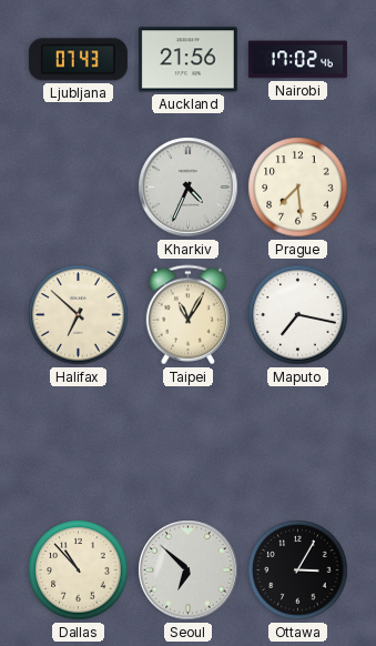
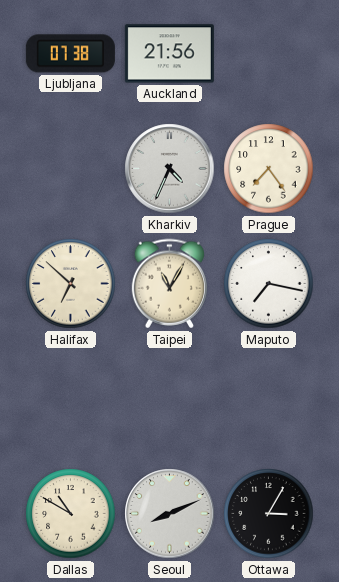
Ljubljana: 07:43 -> 07:38 (70, 54)
Nairobi: 17:02 -> none (297, 60)
Prague: 7:29 -> 7:24 (269, 169)
Dallas: 10:53 -> 10:50 (71, 514)
Seoul: 6:52 -> 8:11 (170, 514)
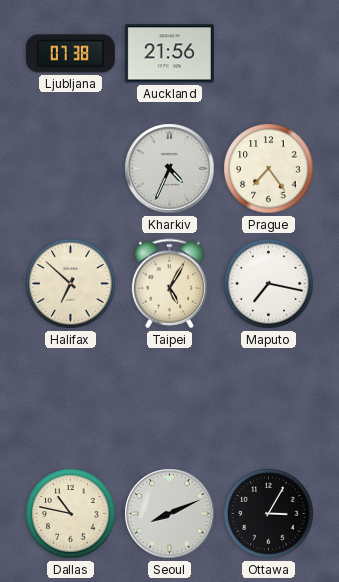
Taipei: 11:05 -> 5:05 (169, 284)
Dallas: 10:50 -> 10:47 (71, 514)
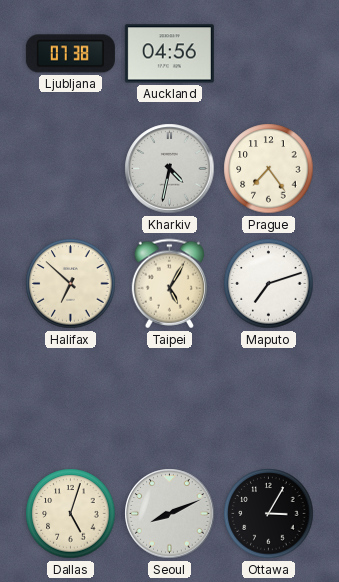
Auckland: 21:56 -> 04:56 (169, 54)
Kharkiv: 4:34 -> 4:32 (170, 169)
Maputo: 7:17 -> 7:12 (269, 284)
Dallas: 10:47 -> 5:03 (71, 514)
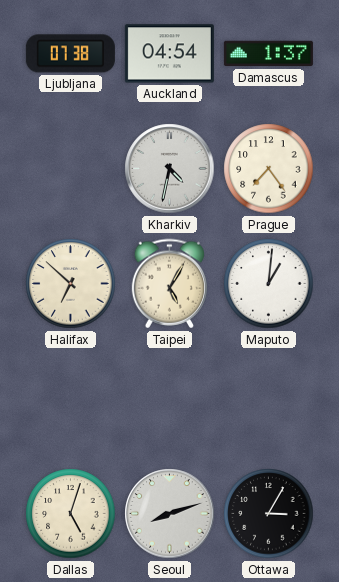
Auckland: 04:56 -> 04:54 (169, 54)
Damascus: none -> 1:37 (268, 54)
Maputo: 7:12 -> 1:01 (269, 284)
Seoul: 8:11 -> 8:12 (170, 514)
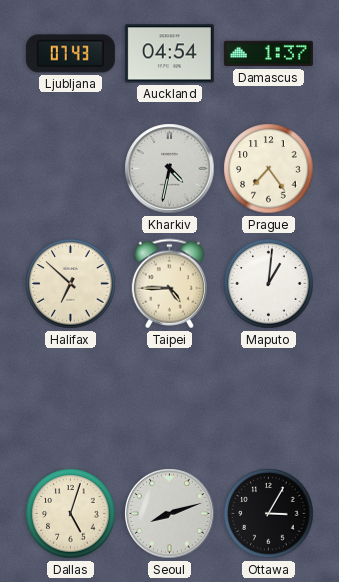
Ljubljana: 07:38 -> 07:43 (70, 54)
Taipei: 5:05 -> 4:45 (169, 284)
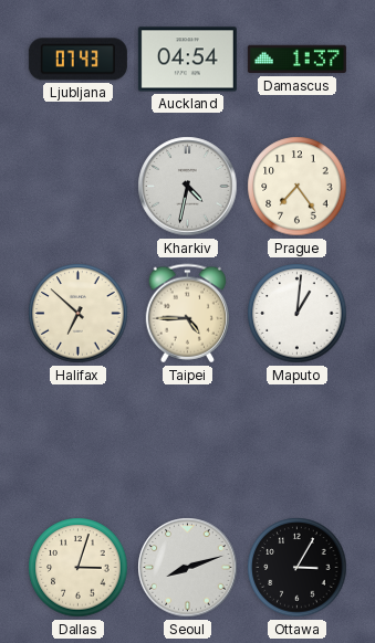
Dallas: 5:03 -> 3:03 (79, 568)
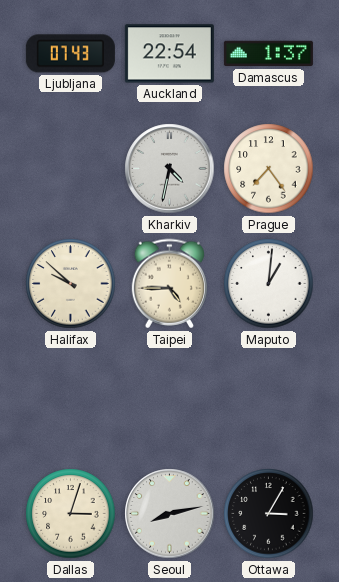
Auckland: 04:54 -> 22:54 (169, 54)
Halifax: 6:52 -> 9:52 (71, 284)
Seoul: 8:12 -> 8:13 (170, 514)
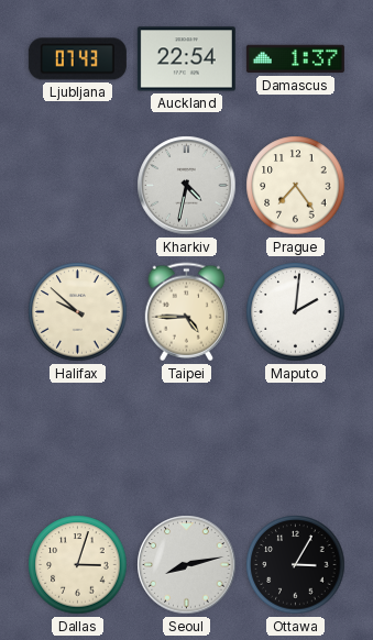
Maputo: 1:01 -> 2:01 (296, 312)
